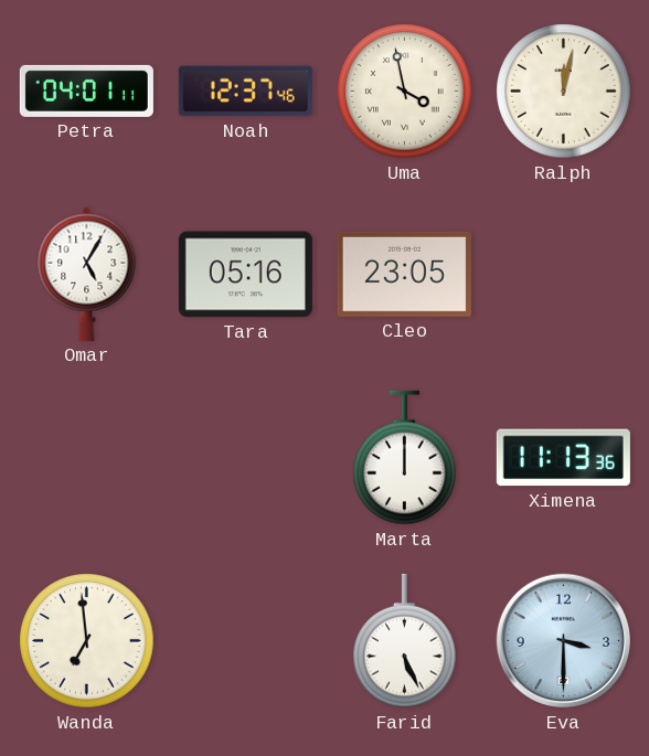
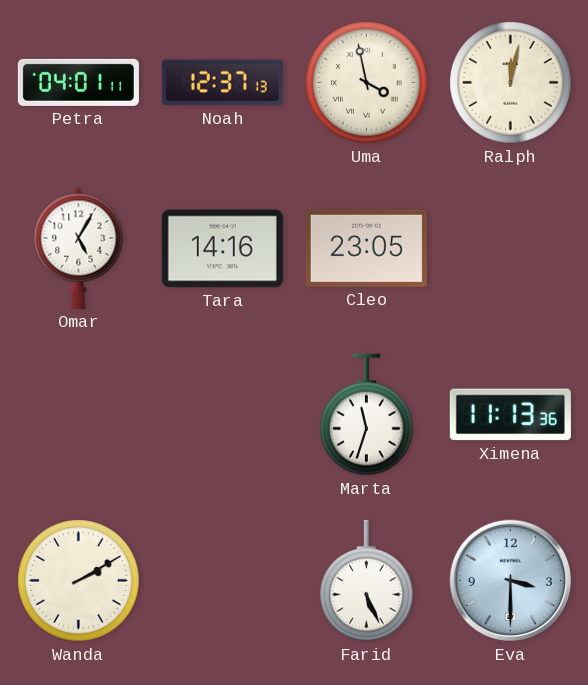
Noah: 12:37:46 -> 12:37:13 (222, 83)
Tara: 05:16 -> 14:16 (222, 249)
Marta: 12:00 -> 11:33 (367, 415)
Wanda: 6:59 -> 2:10 (79, 581)
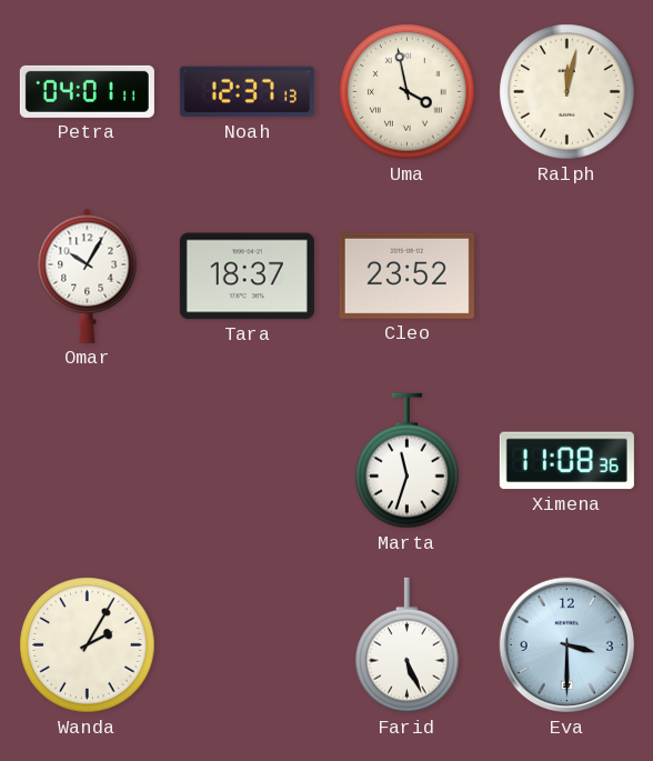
Omar: 5:05 -> 10:05 (88, 276)
Tara: 14:16 -> 18:37 (247, 277)
Cleo: 23:05 -> 23:52 (406, 276)
Ximena: 11:13 -> 11:08 (566, 461)
Wanda: 2:10 -> 2:05 (88, 645)
